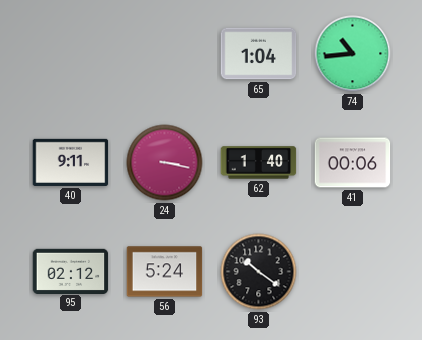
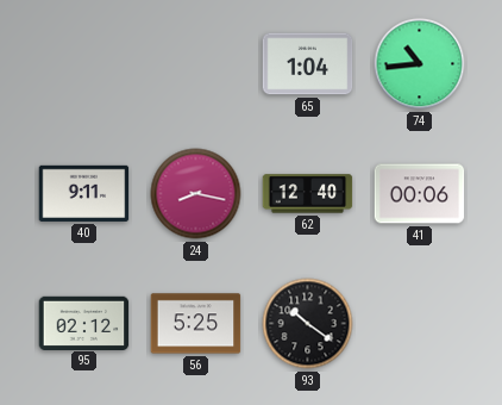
24: 3:17 -> 8:17 (196, 194)
62: 1:40 -> 12:40 (308, 194)
56: 5:24 -> 5:25 (196, 324)
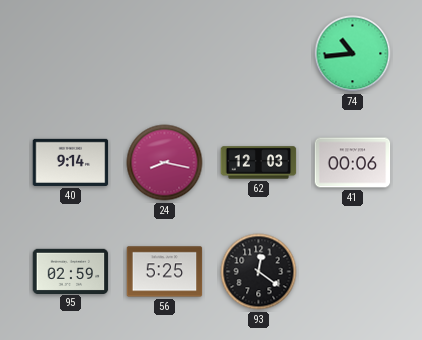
65: 1:04 -> none (308, 64)
40: 9:11 -> 9:14 (71, 162)
62: 12:40 -> 12:03 (259, 163)
95: 02:12 -> 02:59 (71, 271)
93: 10:21 -> 12:21 (259, 272)
